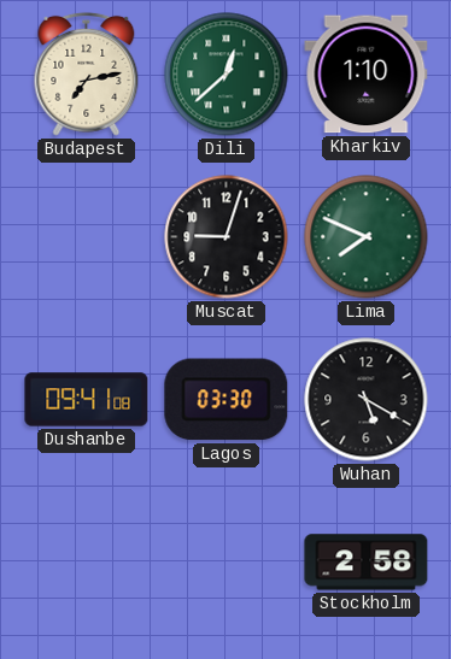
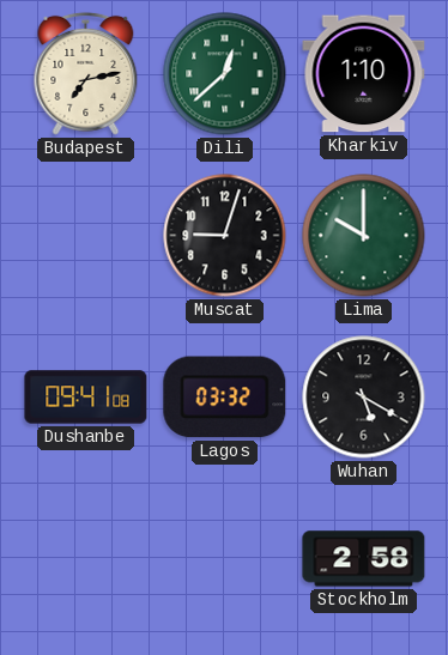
Lima: 7:49 -> 10:00 (364, 236)
Lagos: 03:30 -> 03:32 (225, 398)
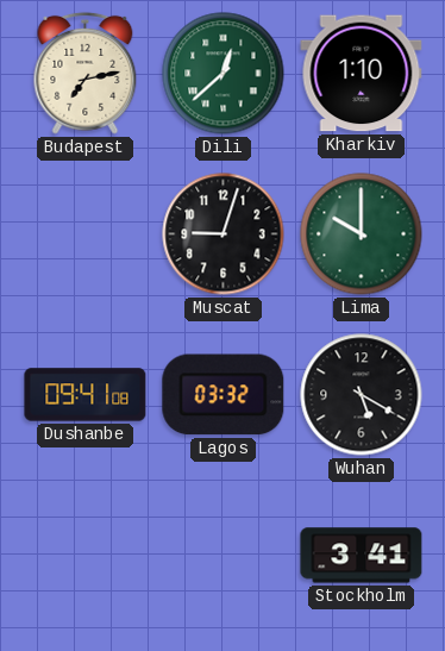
Stockholm: 2:58 -> 3:41 (362, 556)
